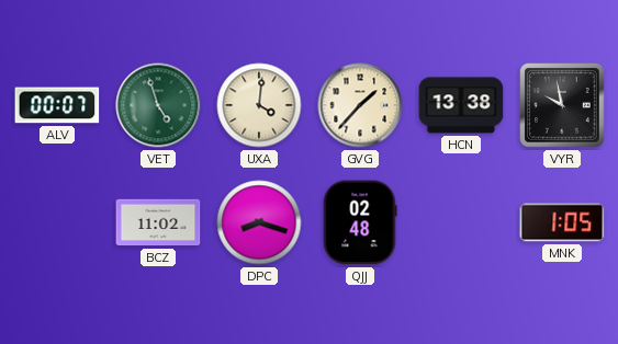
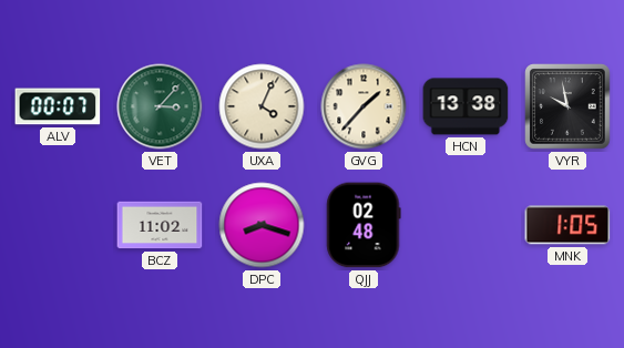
VET: 4:57 -> 3:07 (160, 106)
UXA: 4:01 -> 4:04 (262, 106)
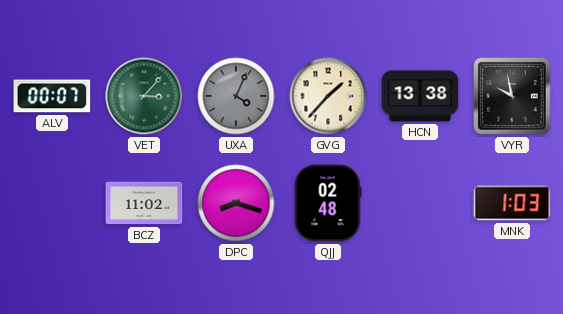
UXA dial: cream -> grey (236, 96)
MNK: 1:05 -> 1:03 (512, 203)
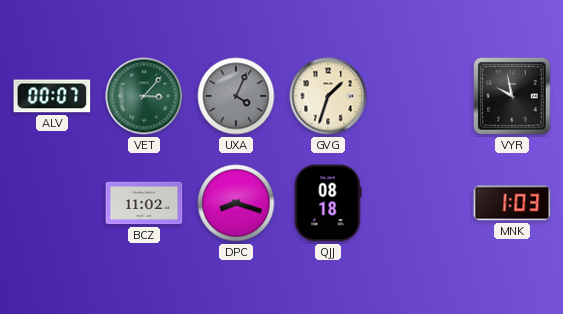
GVG: 1:37 -> 1:33 (328, 96)
HCN: 13:38 -> none (420, 96)
QJJ: 02:48 -> 08:18 (328, 203)
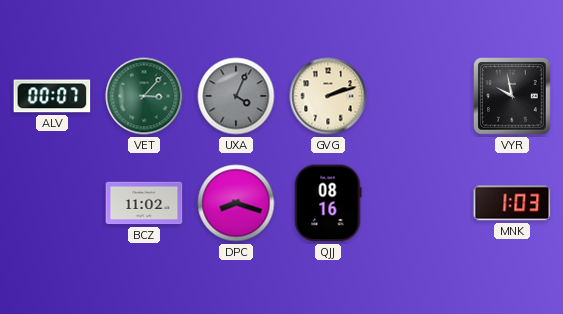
GVG: 1:33 -> 2:12 (328, 96)
QJJ: 08:18 -> 08:16 (328, 203)
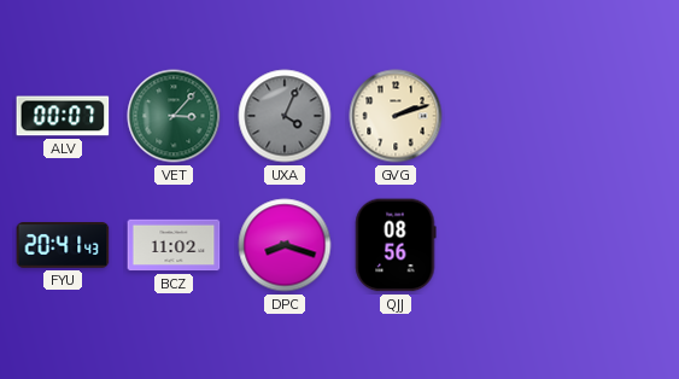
VYR: 9:58 -> none (512, 96)
FYU: none -> 20:41 (63, 246)
QJJ: 08:16 -> 08:56 (396, 245)
MNK: 1:03 -> none (512, 203)
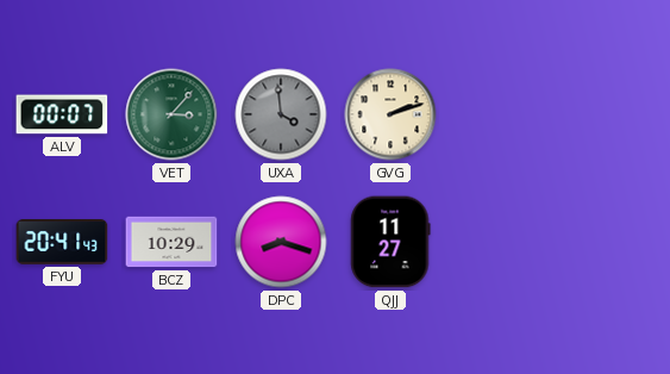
UXA: 4:04 -> 3:59 (281, 114)
BCZ: 11:02 -> 10:29 (171, 242)
QJJ: 08:56 -> 11:27 (390, 242)
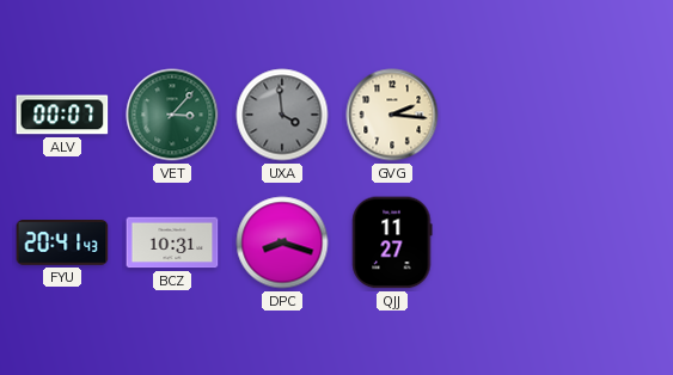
GVG: 2:12 -> 2:16 (392, 115)
BCZ: 10:29 -> 10:31 (172, 242)
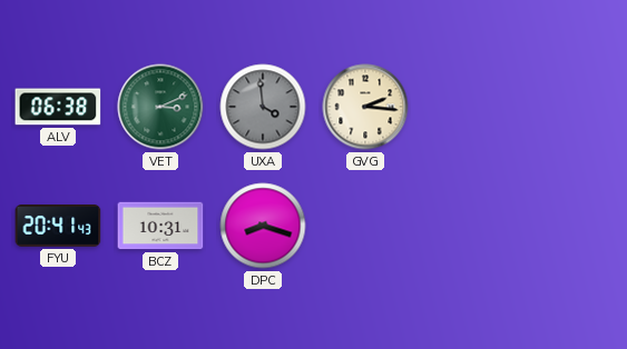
ALV: 00:07 -> 06:38 (58, 107)
VET: 3:07 -> 3:11 (160, 107)
QJJ: 11:27 -> none (392, 242)
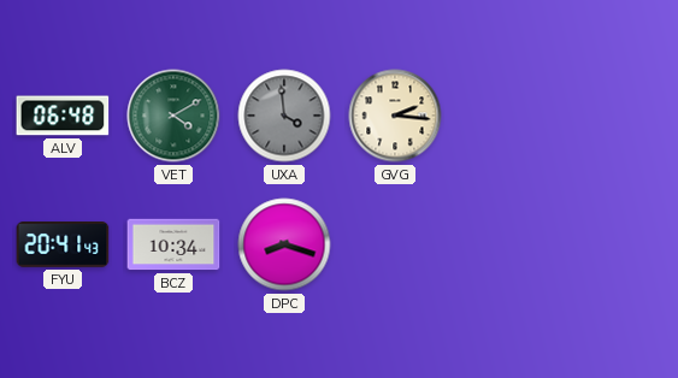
ALV: 06:38 -> 06:48 (63, 116)
VET: 3:11 -> 4:10 (173, 116)
BCZ: 10:31 -> 10:34 (173, 244)
